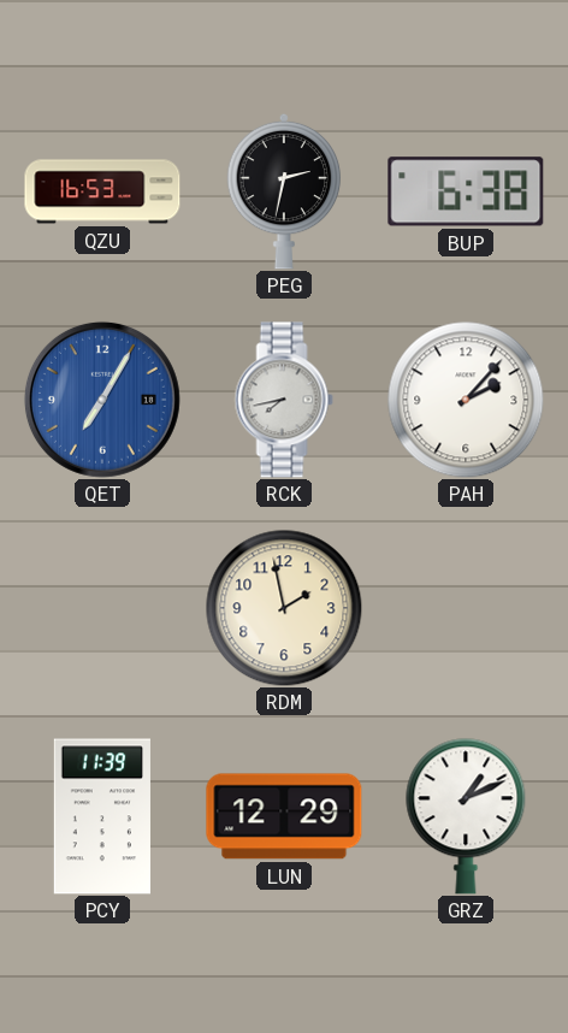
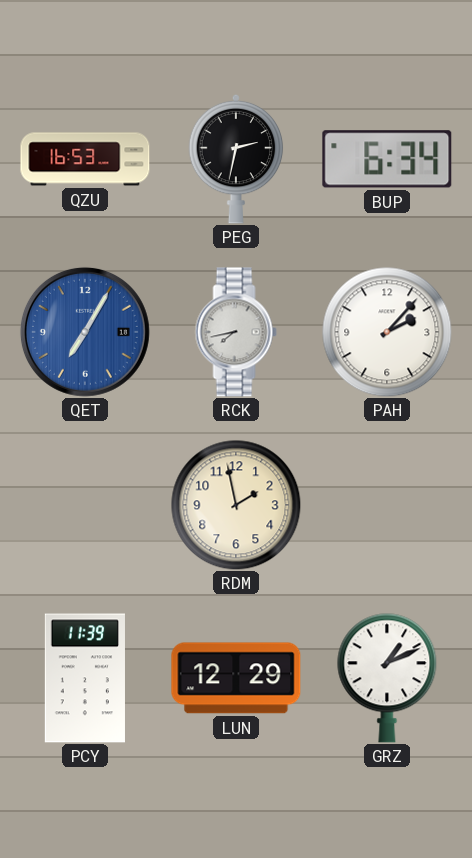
BUP: 6:38 -> 6:34 (387, 159)
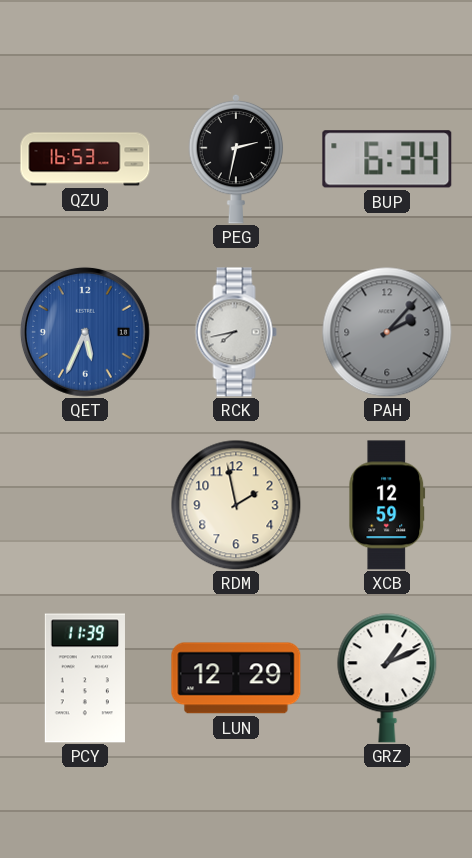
QET: 7:05 -> 5:34 (85, 332)
PAH dial: white -> grey (387, 332)
XCB: none -> 12:59 (387, 505)
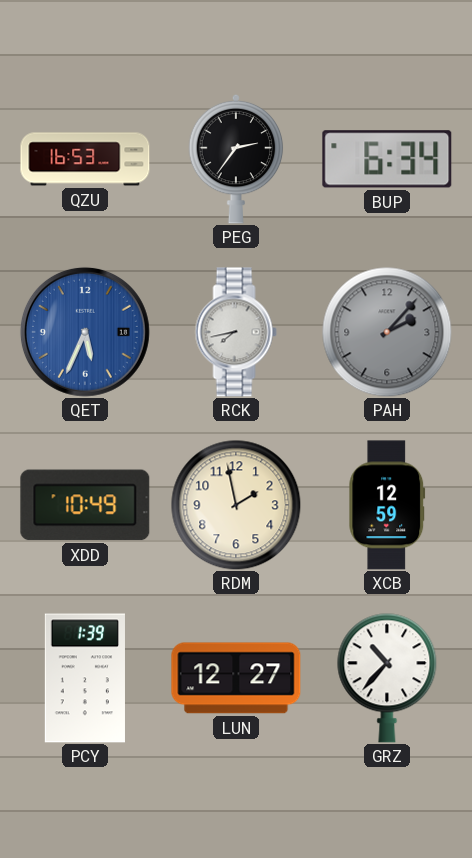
PEG: 2:32 -> 2:36 (236, 159)
XDD: none -> 10:49 (85, 505)
PCY: 11:39 -> 1:39 (84, 678)
LUN: 12:29 -> 12:27 (236, 678)
GRZ: 1:11 -> 10:37 (387, 678)
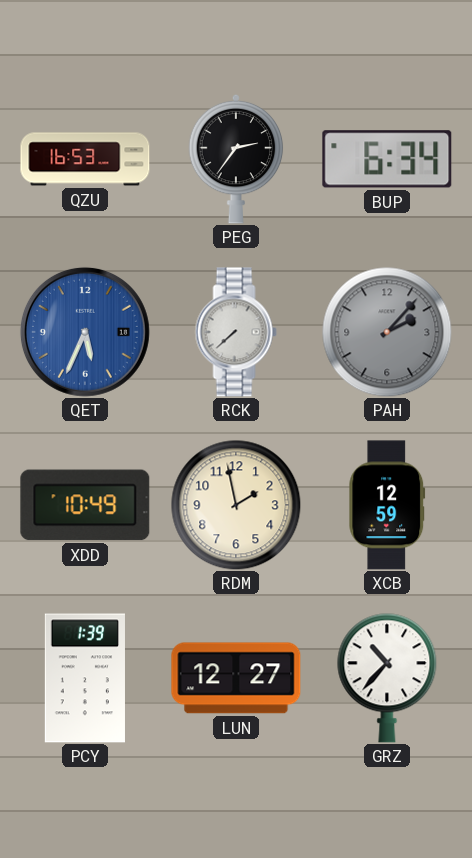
RCK: 7:43 -> 7:38 (236, 332)
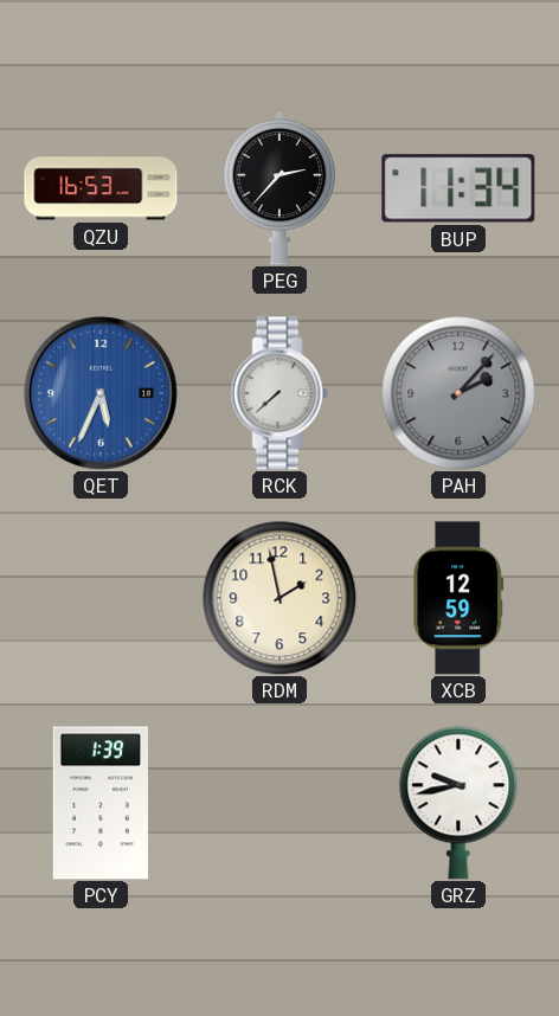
PEG: 2:36 -> 2:37 (279, 188)
BUP: 6:34 -> 11:34 (458, 188)
XDD: 10:49 -> none (85, 505)
LUN: 12:27 -> none (236, 678)
GRZ: 10:37 -> 9:43 (458, 803)
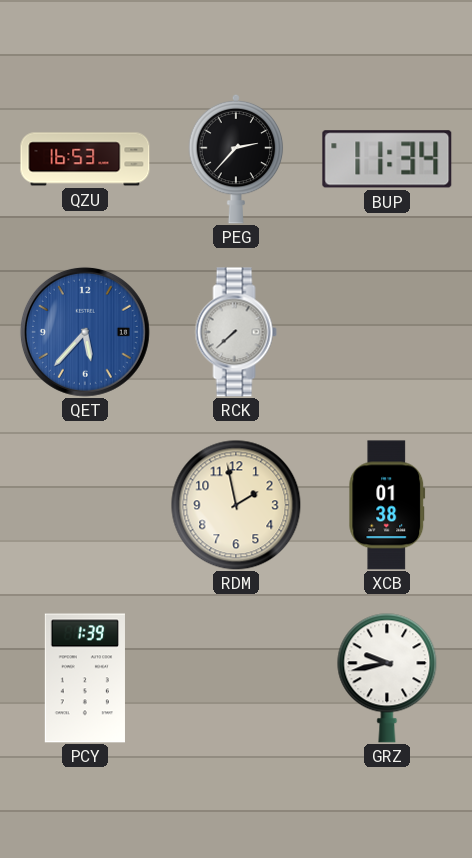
QET: 5:34 -> 5:37 (85, 332)
PAH: 2:07 -> none (458, 393)
XCB: 12:59 -> 01:38 (387, 505)
